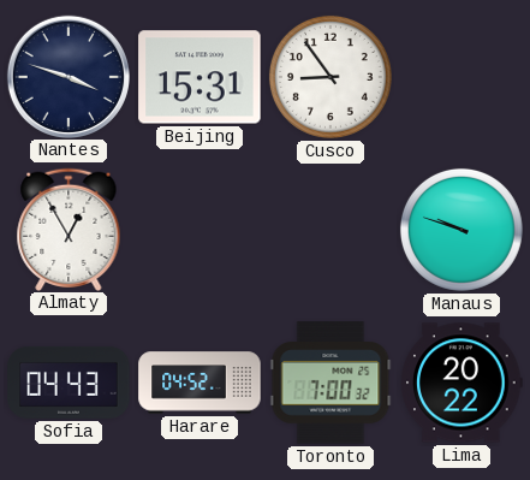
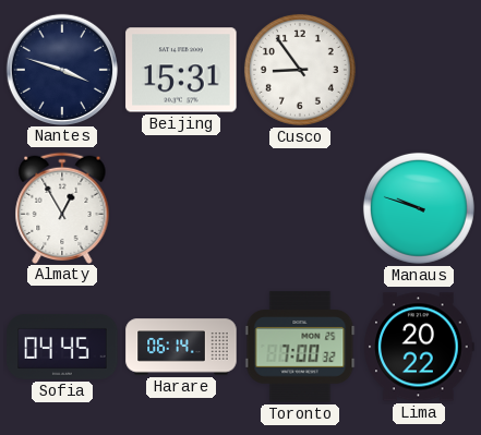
Sofia: 04:43 -> 04:45 (62, 347)
Harare: 04:52 -> 06:14 (181, 347)
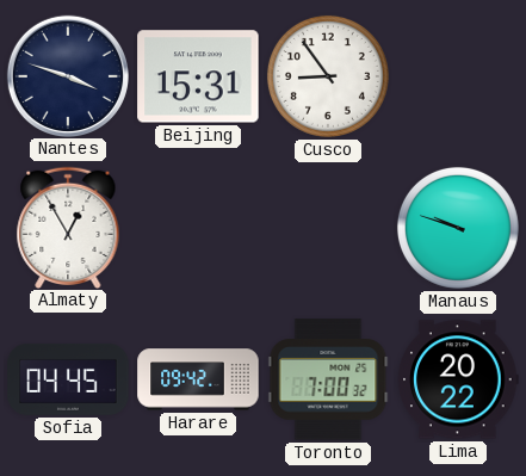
Harare: 06:14 -> 09:42 (198, 379)
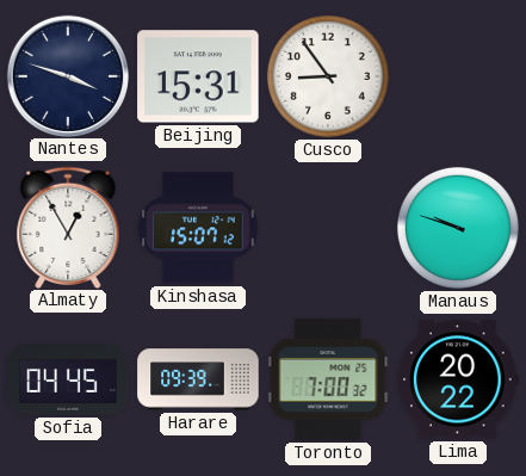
Kinshasa: none -> 15:07 (198, 228)
Harare: 09:42 -> 09:39 (198, 379)
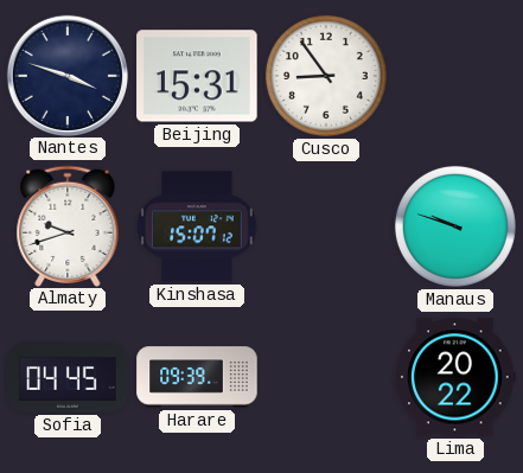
Almaty: 12:55 -> 9:42 (68, 225)
Toronto: 7:00 -> none (328, 379)
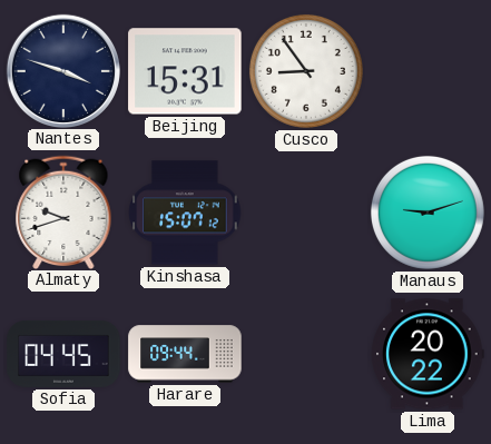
Manaus: 9:48 -> 9:12 (428, 213)
Harare: 09:39 -> 09:44 (185, 354)
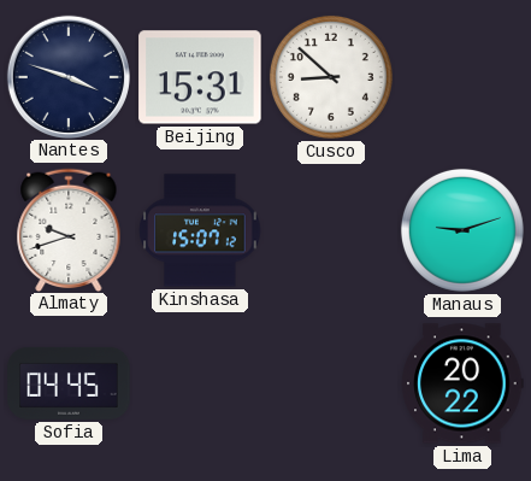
Cusco: 8:54 -> 8:52 (331, 77)
Harare: 09:44 -> none (185, 354)
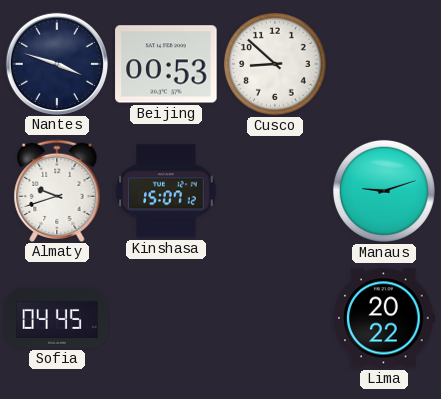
Beijing: 15:31 -> 00:53 (166, 64)
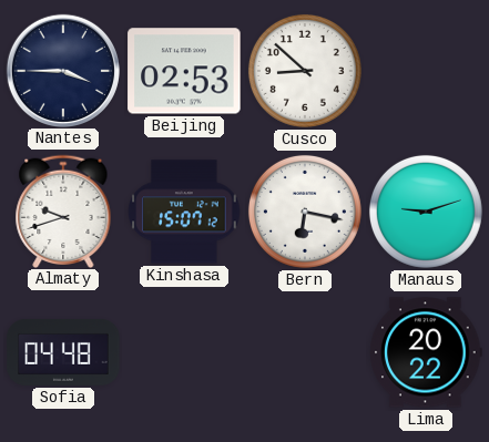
Nantes: 3:48 -> 3:45 (62, 70)
Beijing: 00:53 -> 02:53 (184, 71)
Bern: none -> 6:17 (305, 212)
Sofia: 04:45 -> 04:48 (63, 352)
